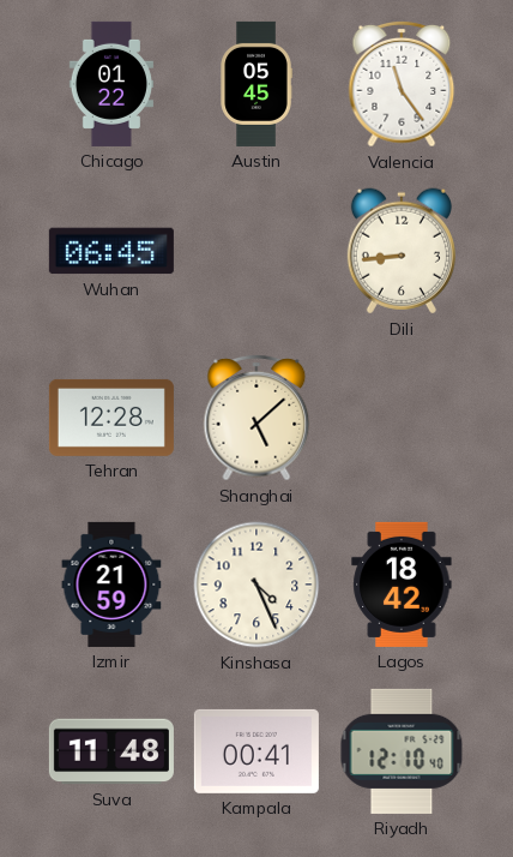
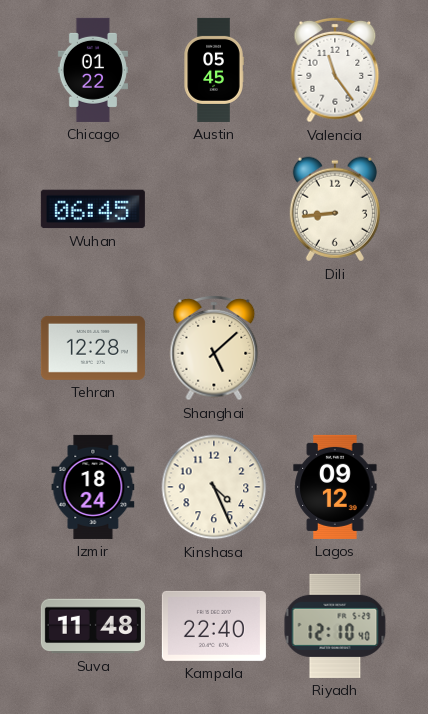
Izmir: 21:59 -> 18:24 (93, 487)
Lagos: 18:42 -> 09:12 (335, 487)
Kampala: 00:41 -> 22:40 (214, 626)
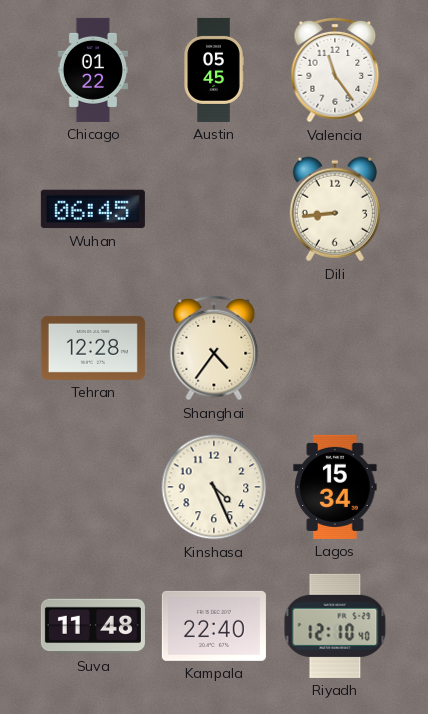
Shanghai: 5:08 -> 4:36 (214, 348)
Izmir: 18:24 -> none (93, 487)
Lagos: 09:12 -> 15:34 (335, 487)
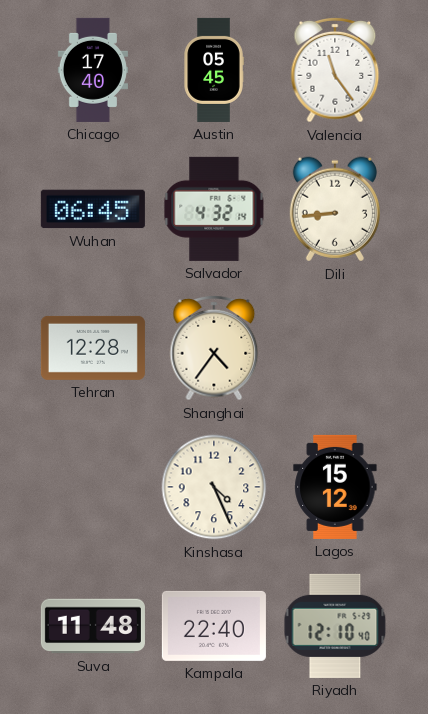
Chicago: 01:22 -> 17:40 (93, 70)
Salvador: none -> 4:32 (214, 209)
Lagos: 15:34 -> 15:12 (335, 487)
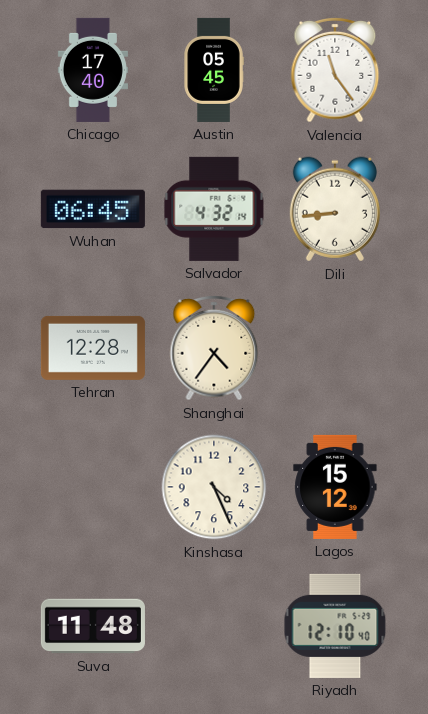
Kampala: 22:40 -> none (214, 626)
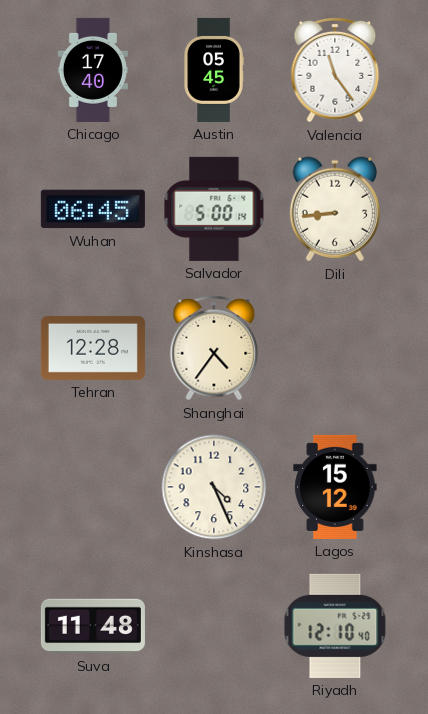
Salvador: 4:32 -> 5:00 (214, 209)
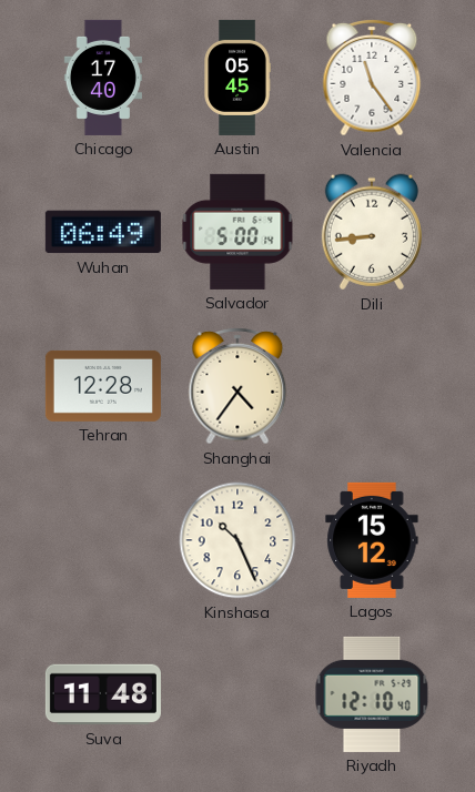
Wuhan: 06:45 -> 06:49 (103, 232)
Kinshasa: 4:26 -> 10:26 (238, 540)
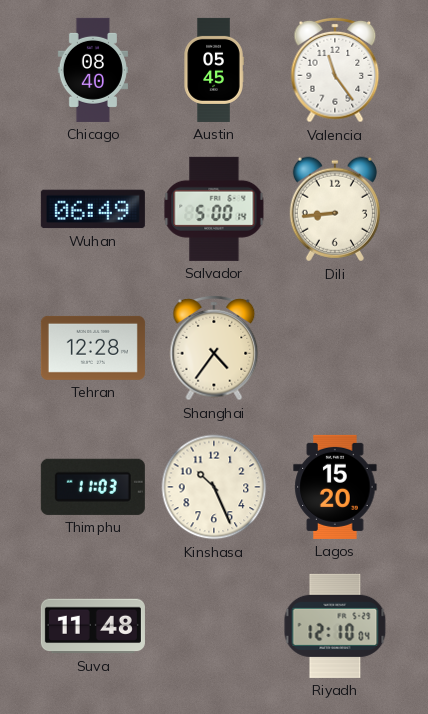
Chicago: 17:40 -> 08:40 (93, 70)
Thimphu: none -> 11:03 (93, 487)
Lagos: 15:12 -> 15:20 (335, 487)
Riyadh: 12:10:40 -> 12:10:04 (335, 626)
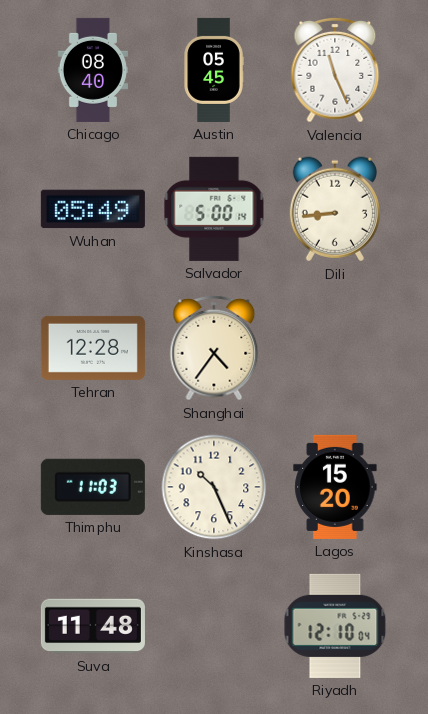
Valencia: 11:24 -> 11:26 (335, 70)
Wuhan: 06:49 -> 05:49 (93, 209)
